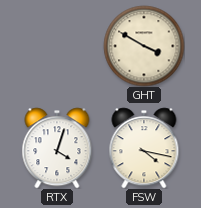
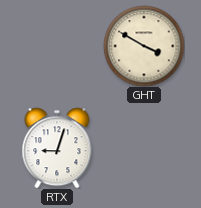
RTX: 4:03 -> 9:03 (57, 148)
FSW: 4:17 -> none (144, 148)
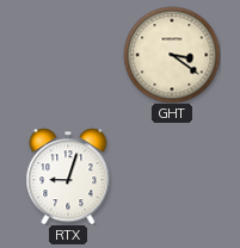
GHT: 3:50 -> 3:21 (172, 55)
